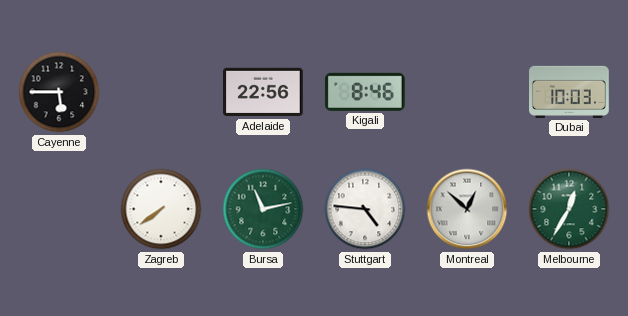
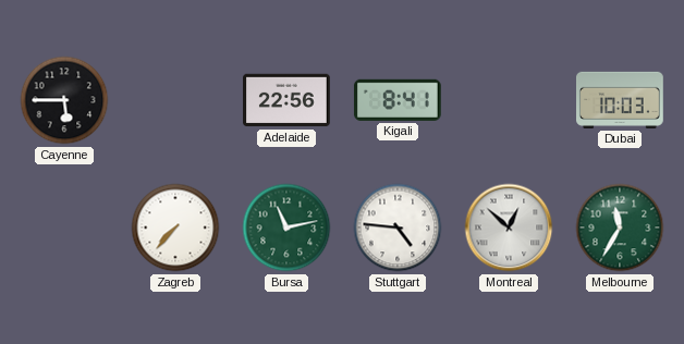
Kigali: 8:46 -> 8:41 (398, 100)
Zagreb: 7:39 -> 7:37 (175, 228)
Melbourne: 12:35 -> 11:35 (620, 228)
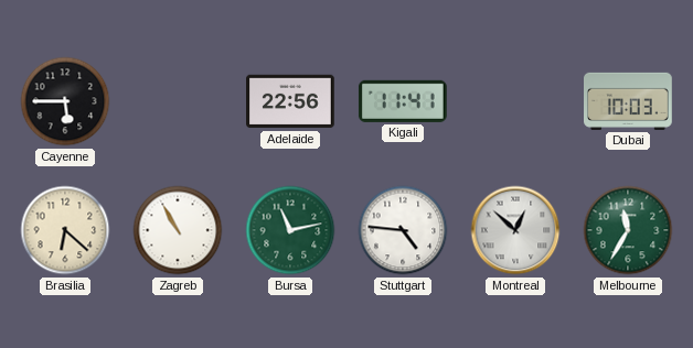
Kigali: 8:41 -> 11:41 (403, 101)
Brasilia: none -> 6:22 (65, 230)
Zagreb: 7:37 -> 10:55 (178, 230)
